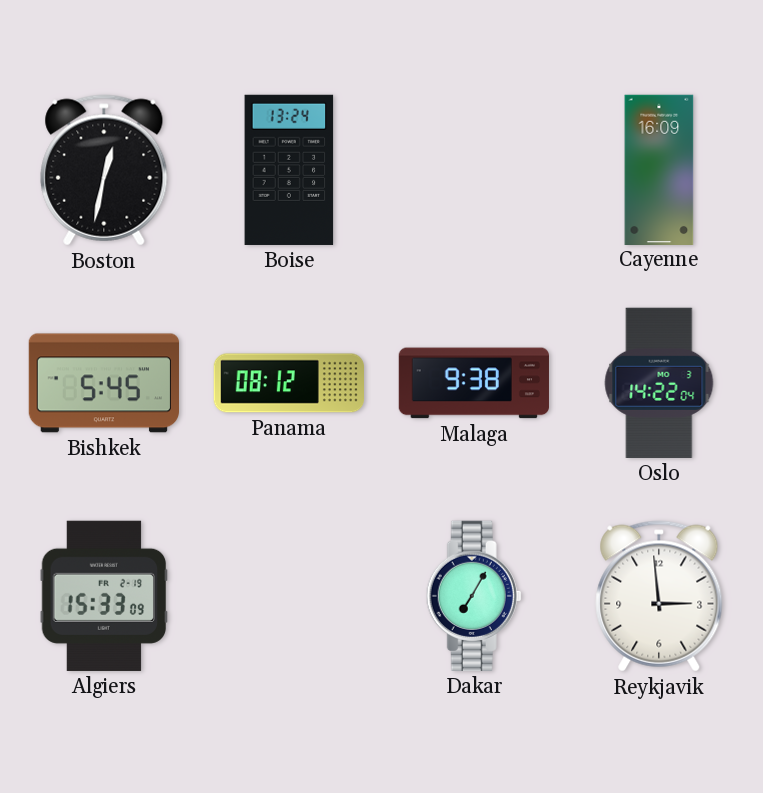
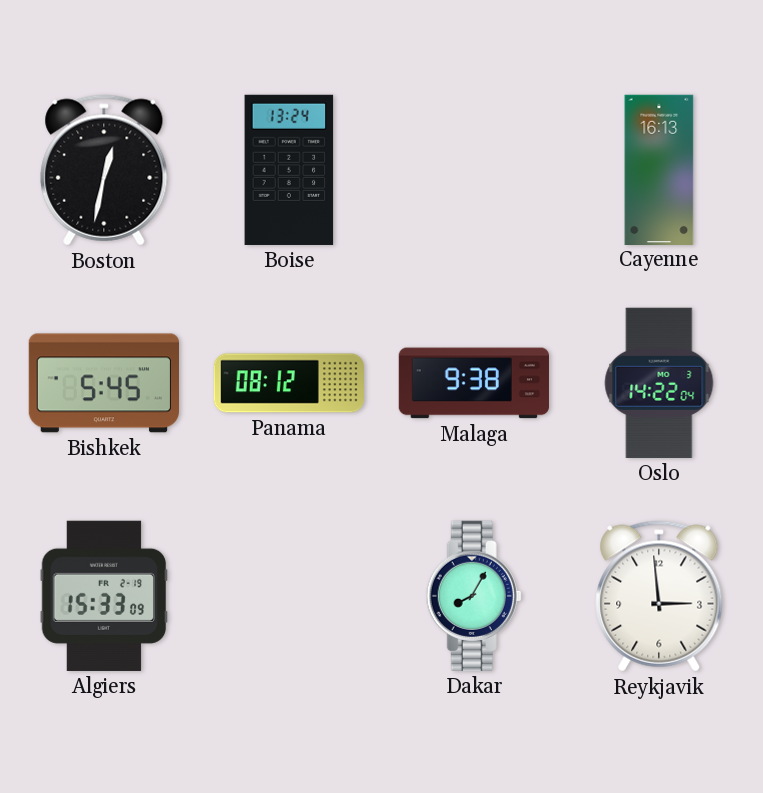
Cayenne: 16:09 -> 16:13 (659, 169)
Dakar: 7:05 -> 8:05 (474, 596)
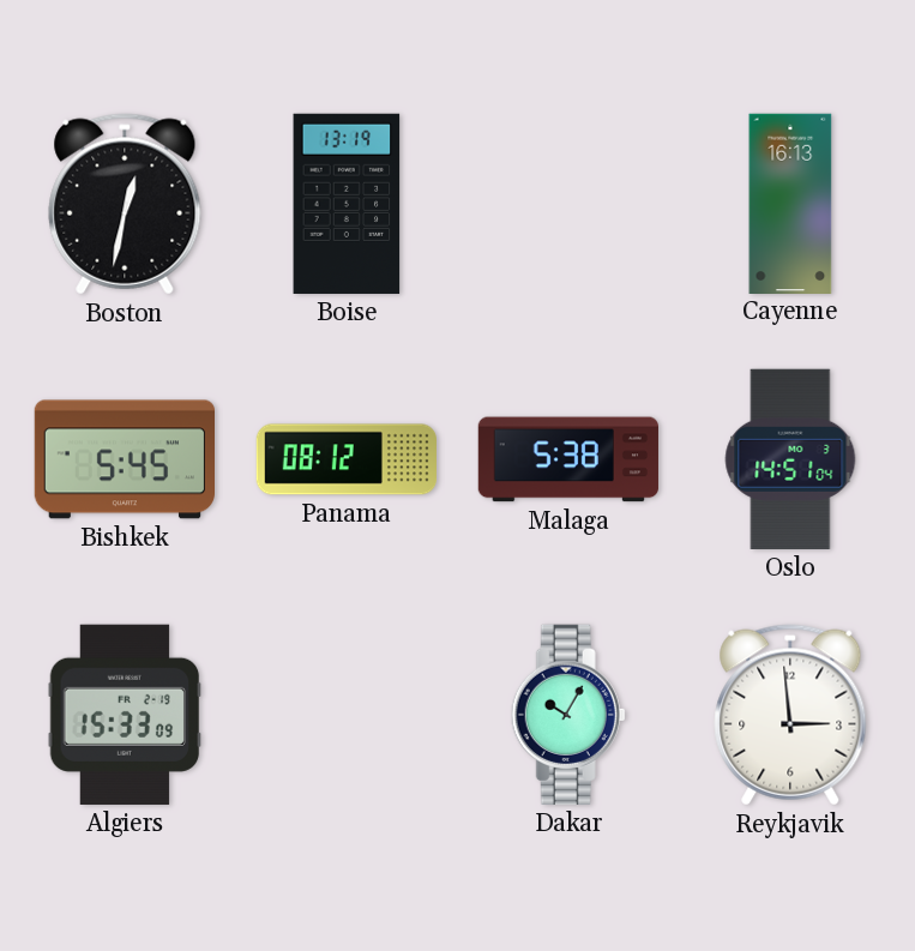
Boise: 13:24 -> 13:19 (347, 204)
Malaga: 9:38 -> 5:38 (568, 459)
Oslo: 14:22 -> 14:51 (790, 459)
Dakar: 8:05 -> 10:05 (568, 715)
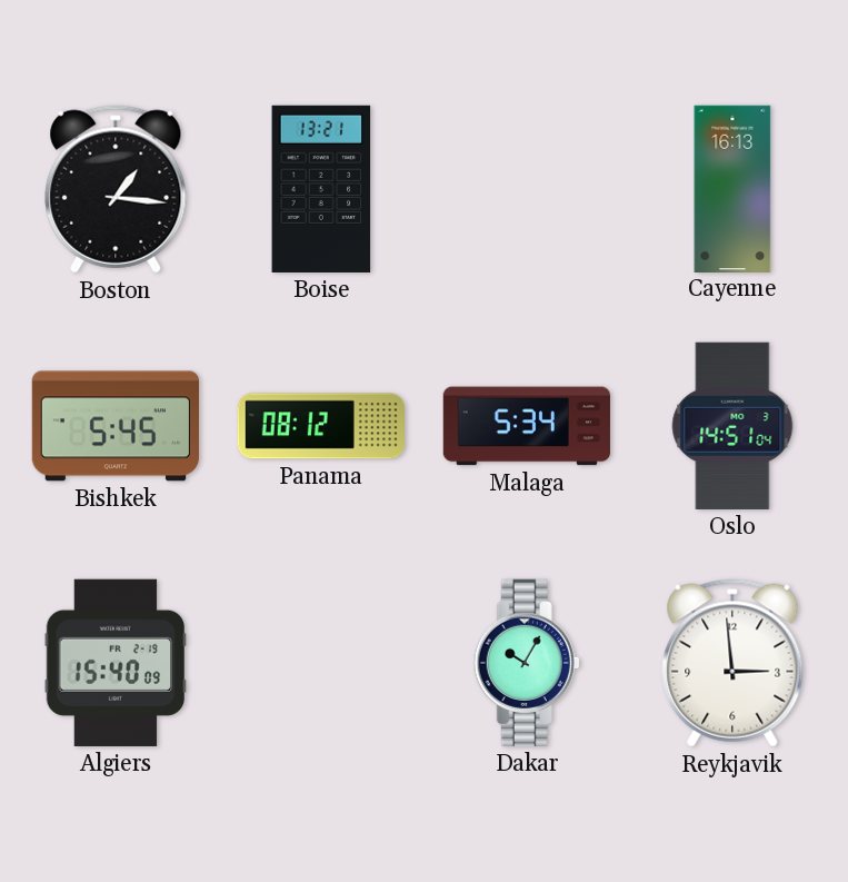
Boston: 12:32 -> 1:16 (116, 189)
Boise: 13:19 -> 13:21 (321, 189)
Malaga: 5:38 -> 5:34 (527, 426)
Algiers: 15:33 -> 15:40 (116, 663)
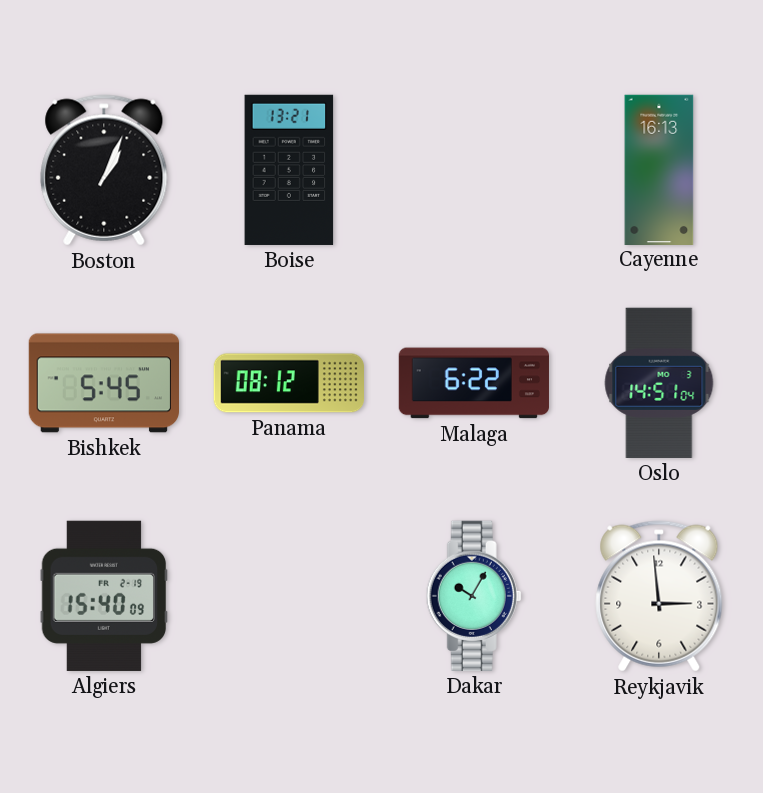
Boston: 1:16 -> 1:04 (104, 170)
Malaga: 5:34 -> 6:22 (474, 383)
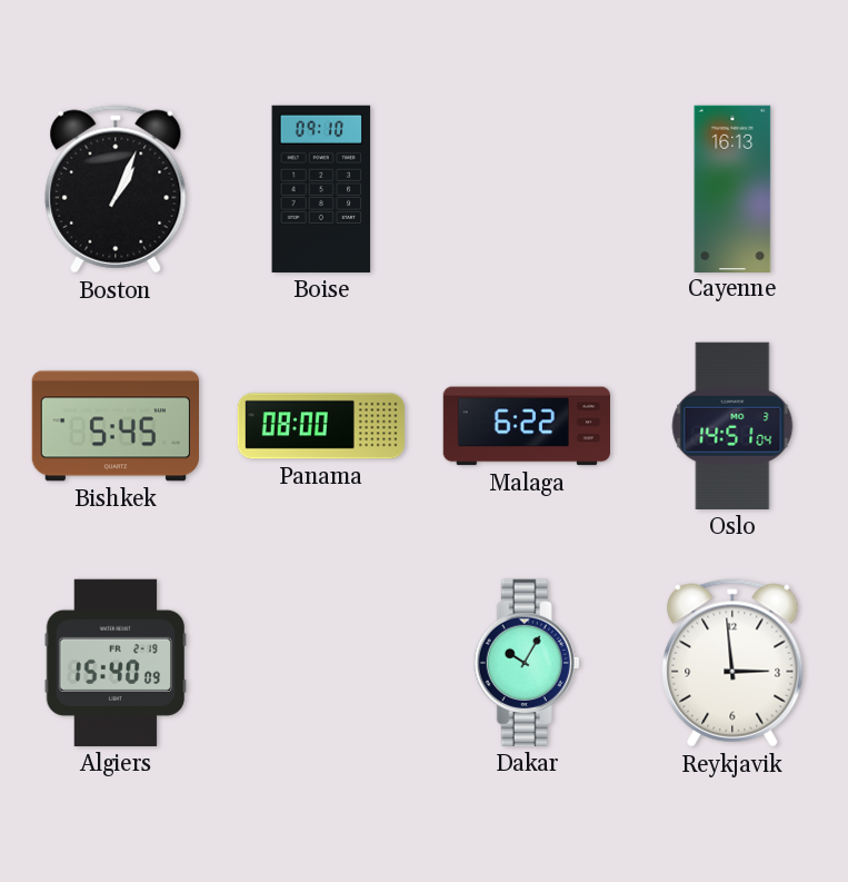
Boise: 13:21 -> 09:10 (321, 189)
Panama: 08:12 -> 08:00 (320, 426)
